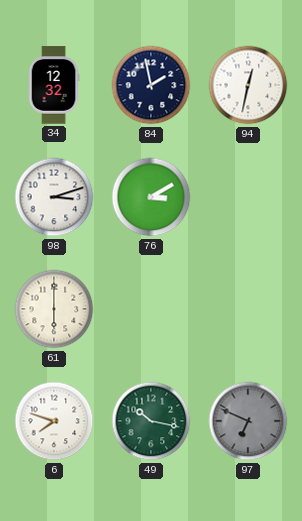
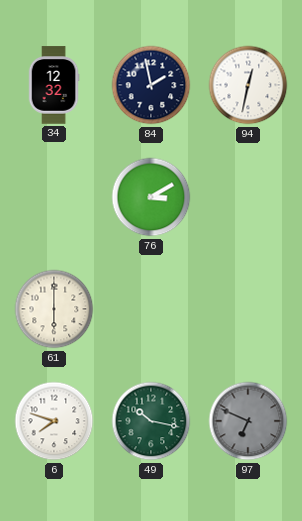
98: 3:12 -> none (54, 197)
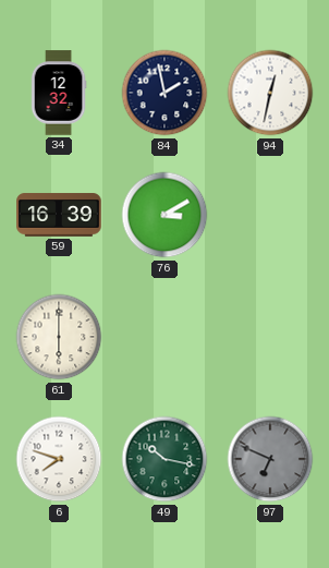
59: none -> 16:39 (59, 215)
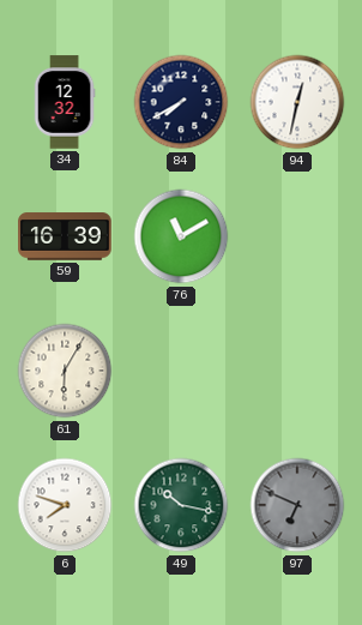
84: 1:58 -> 7:40 (181, 102)
76: 3:10 -> 11:10 (181, 236)
61: 6:00 -> 6:05 (65, 371)
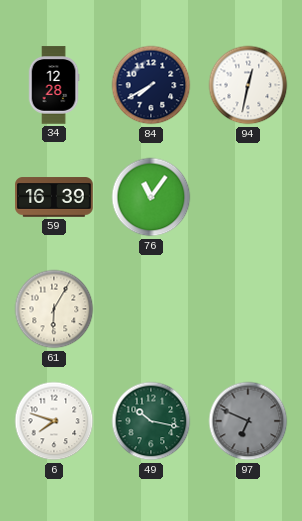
34: 12:32 -> 12:28 (54, 85)
76: 11:10 -> 11:06 (151, 197)
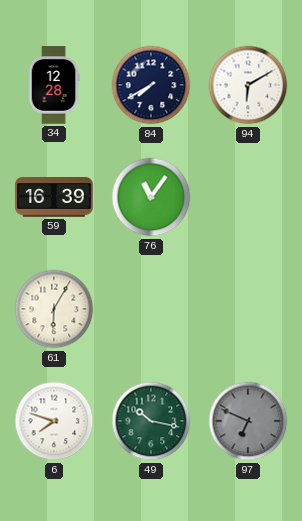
94: 12:32 -> 6:10 (248, 85)
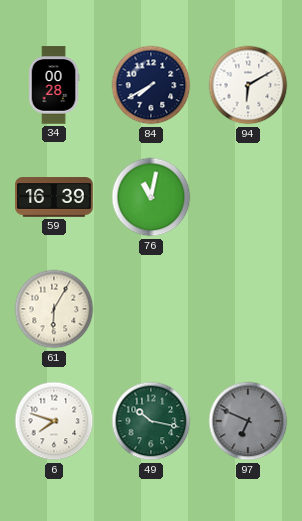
34: 12:28 -> 00:28 (54, 85)
76: 11:06 -> 11:02 (151, 197)
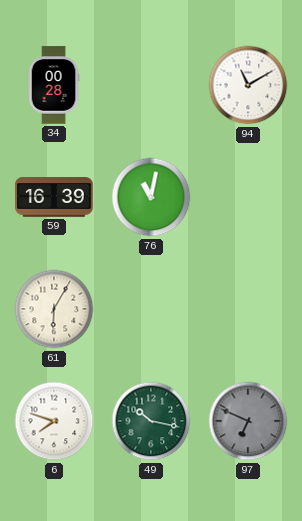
84: 7:40 -> none (151, 85)
94: 6:10 -> 11:10 (248, 85)
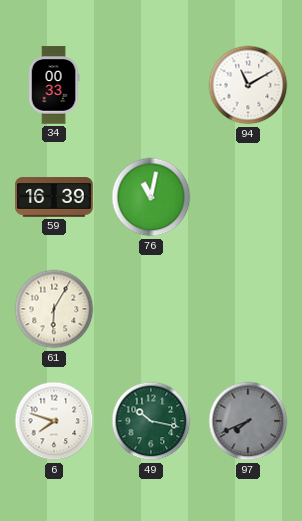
34: 00:28 -> 00:33 (54, 85)
97: 6:49 -> 7:41 (248, 421)
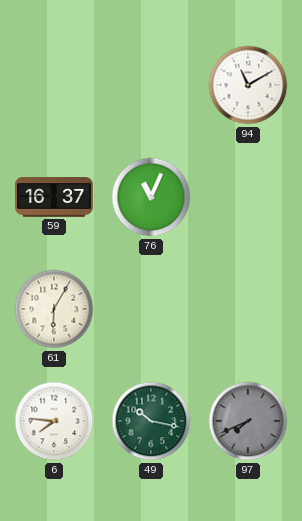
34: 00:33 -> none (54, 85)
59: 16:39 -> 16:37 (54, 197)
76: 11:02 -> 11:04 (151, 197)
6: 7:48 -> 7:46 (54, 421)
